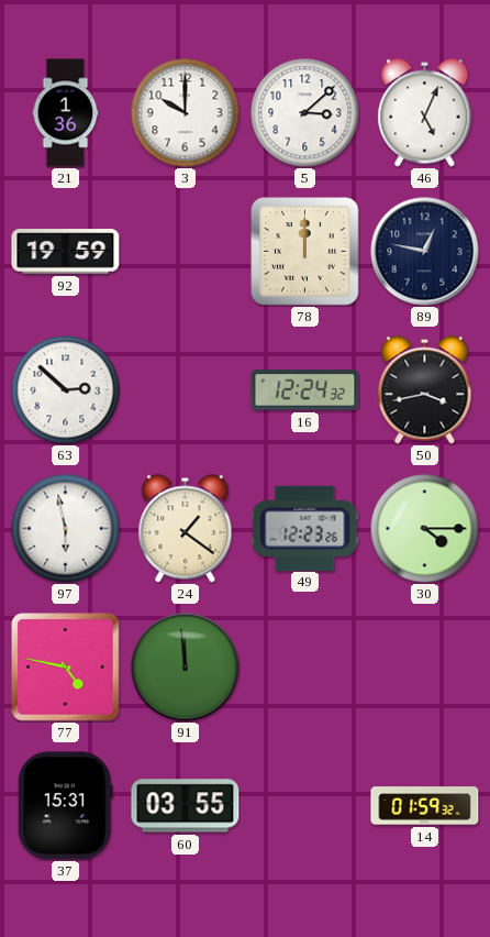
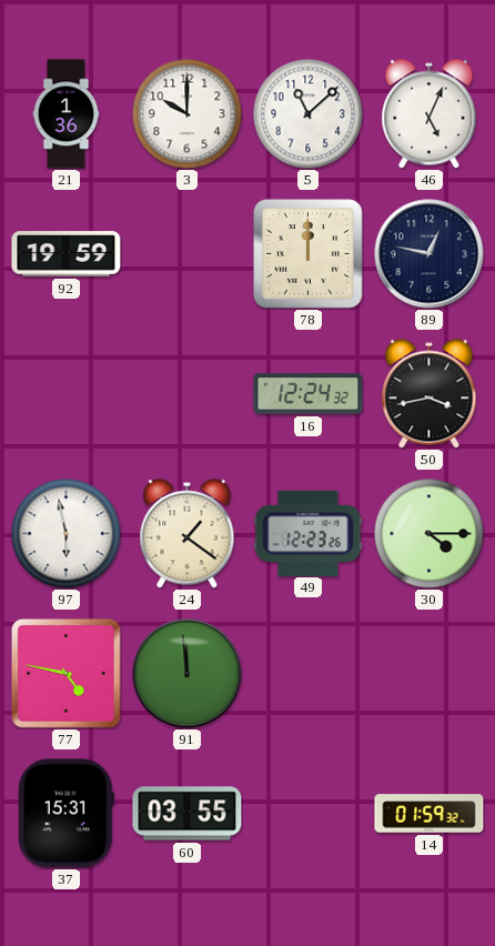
5: 3:08 -> 11:08 (309, 114)
63: 2:52 -> none (66, 390)
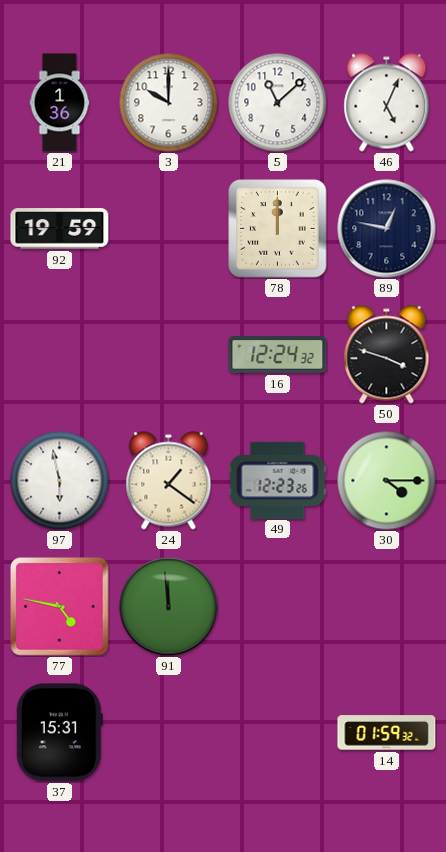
50: 3:43 -> 3:48 (387, 355)
60: 03:55 -> none (188, 814)
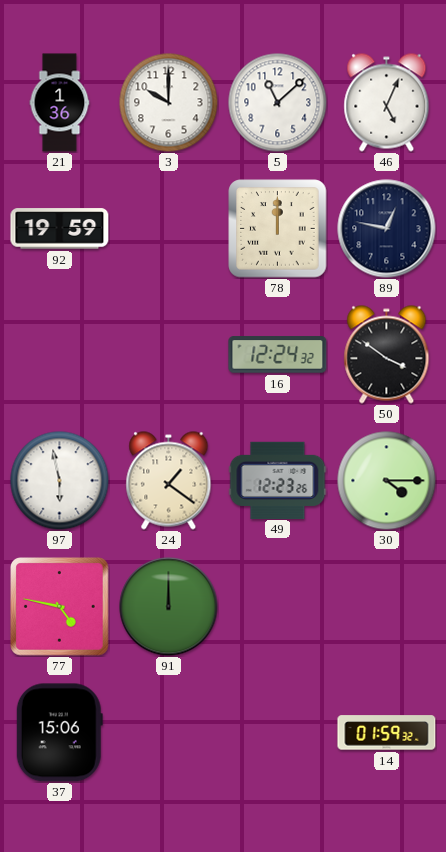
50: 3:48 -> 3:51 (387, 355)
91: 11:59 -> 12:00 (169, 607)
37: 15:31 -> 15:06 (59, 733)
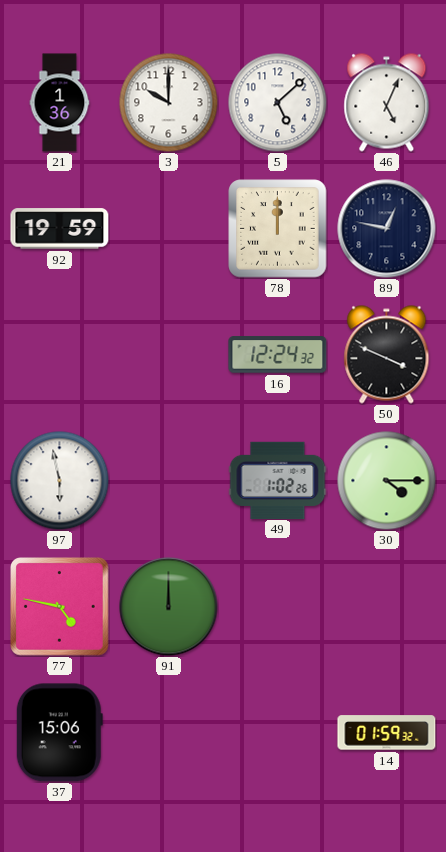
5: 11:08 -> 5:08 (278, 103)
50: 3:51 -> 3:49 (387, 355)
24: 1:21 -> none (169, 481)
49: 12:23 -> 1:02 (278, 480)
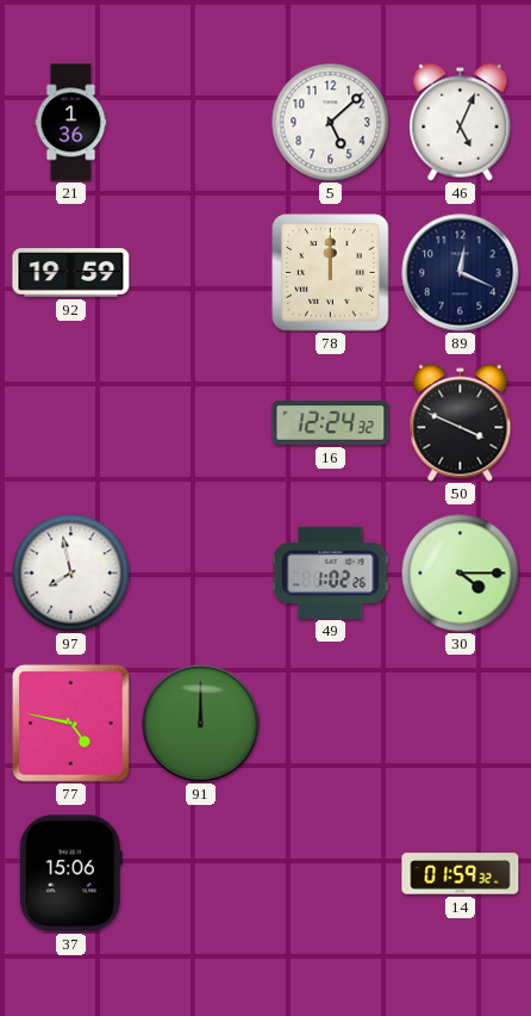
3: 10:00 -> none (169, 103)
89: 12:47 -> 12:19 (461, 273)
97: 5:58 -> 7:58 (71, 574)
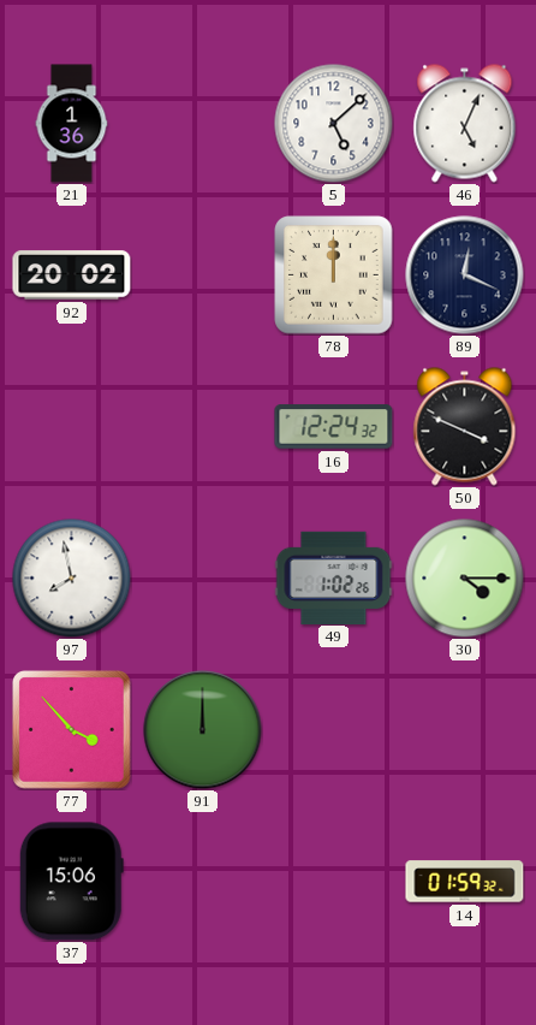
92: 19:59 -> 20:02 (72, 275)
77: 4:47 -> 3:53 (72, 730)
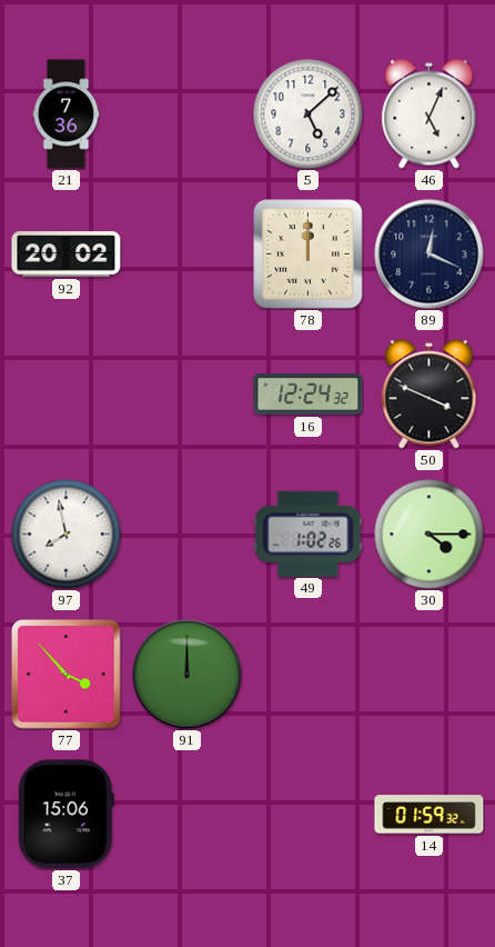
21: 1:36 -> 7:36 (67, 114)
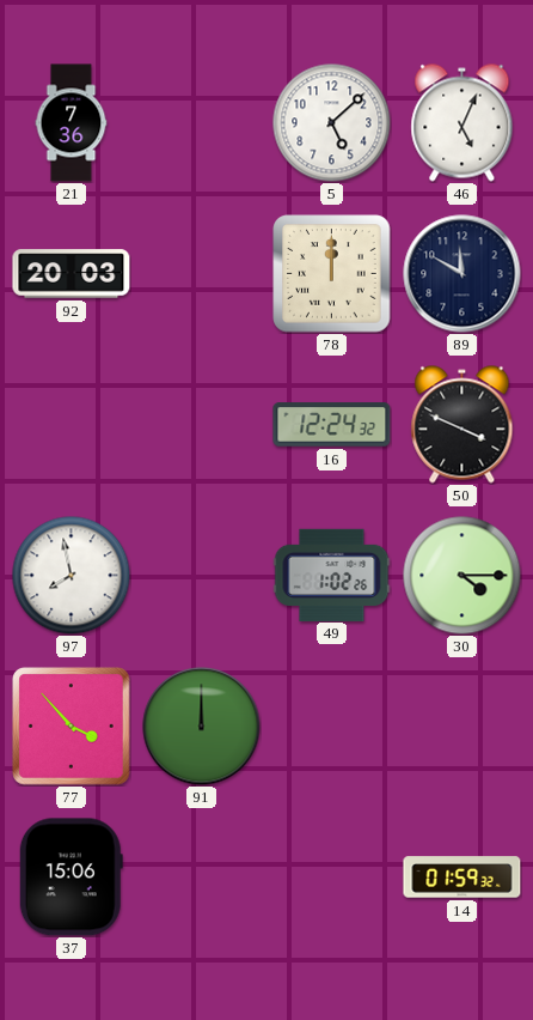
92: 20:02 -> 20:03 (72, 274)
89: 12:19 -> 11:50 (462, 274)
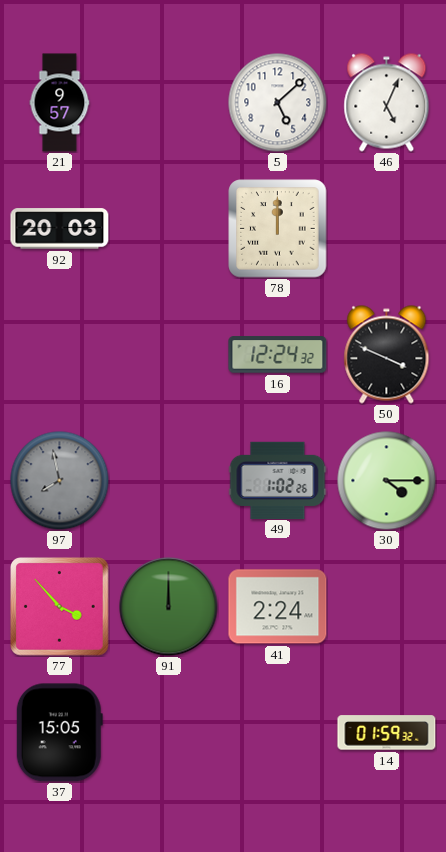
21: 7:36 -> 9:57 (60, 103)
89: 11:50 -> none (462, 274)
97 dial: white -> grey (60, 481)
41: none -> 2:24 (278, 607)
37: 15:06 -> 15:05 (59, 733)
